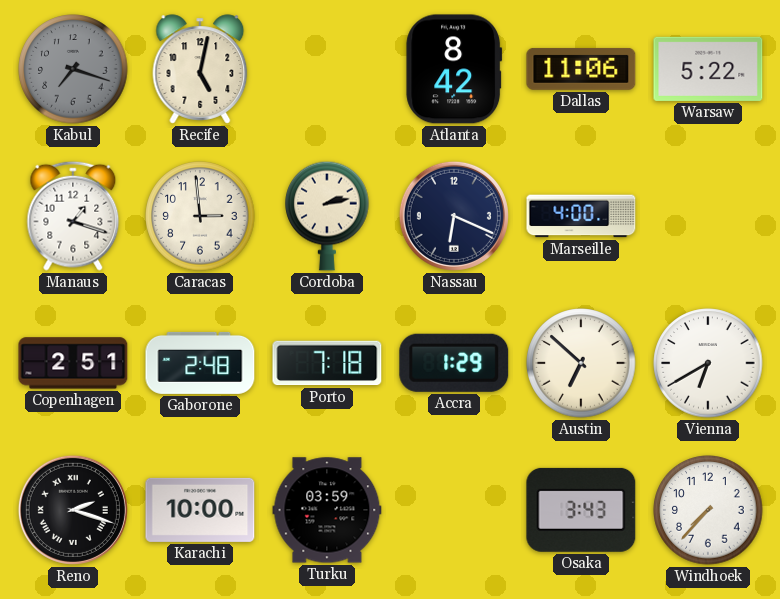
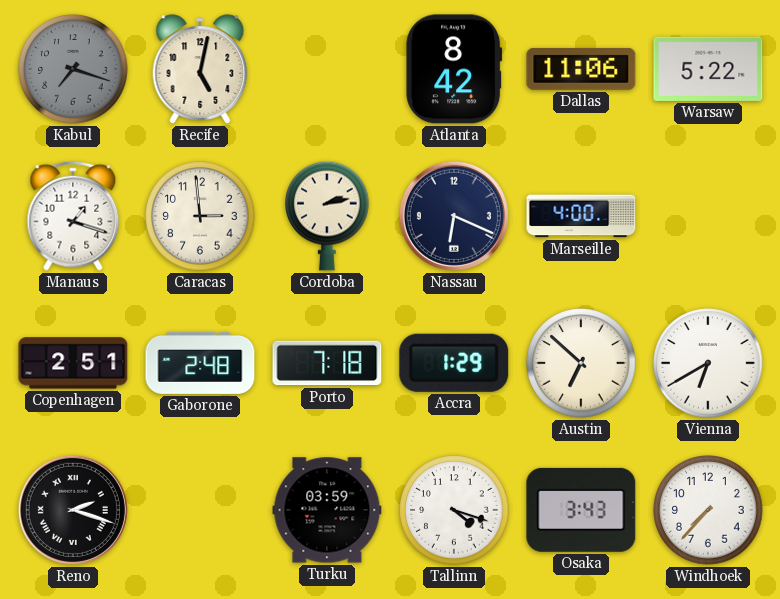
Karachi: 10:00 -> none (200, 510)
Tallinn: none -> 4:18 (454, 510)
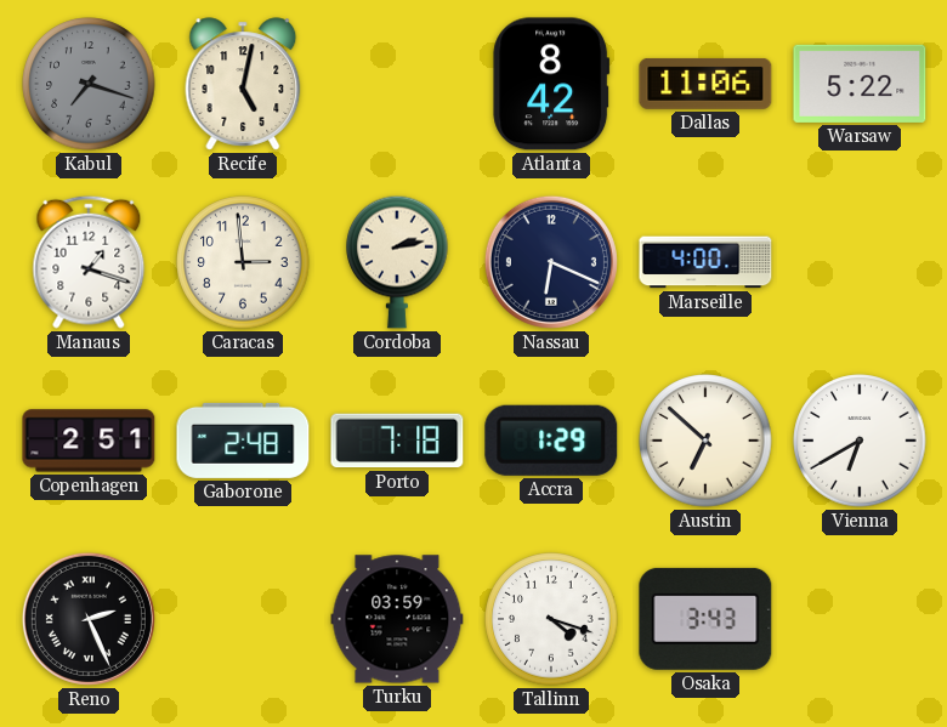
Reno: 2:18 -> 2:26 (89, 619)
Windhoek: 7:37 -> none (708, 510)
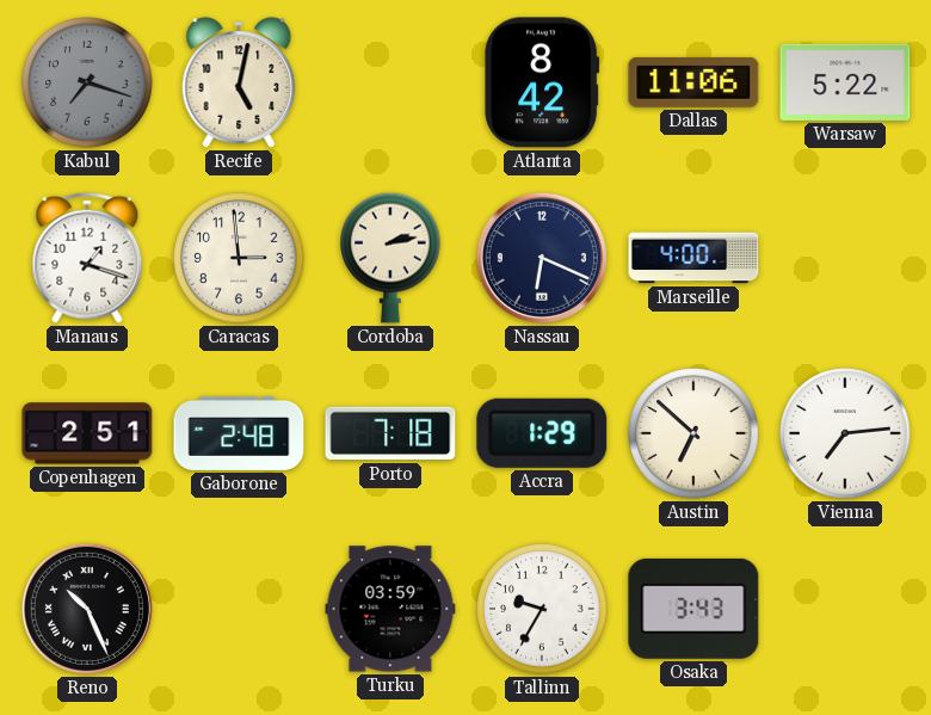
Vienna: 6:40 -> 7:14 (845, 433)
Reno: 2:26 -> 10:26 (87, 609)
Tallinn: 4:18 -> 9:35 (542, 609)
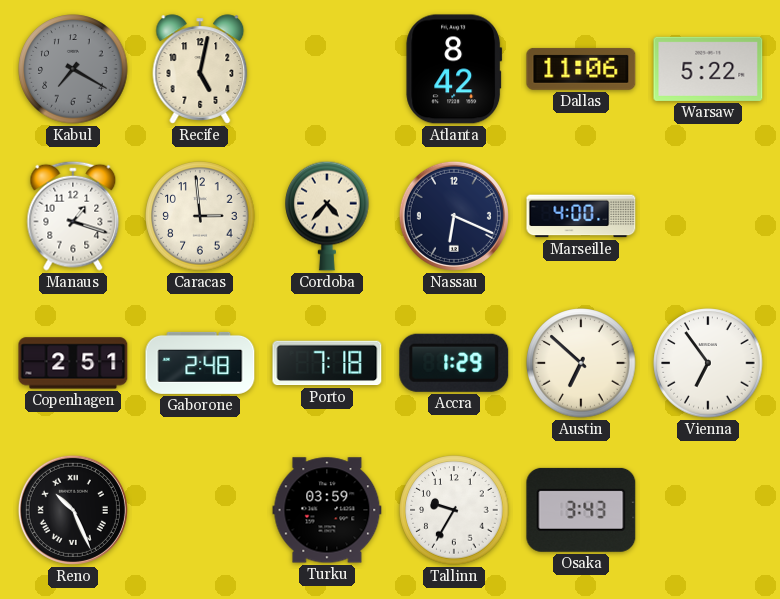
Kabul: 7:18 -> 7:20 (73, 69)
Cordoba: 2:13 -> 4:37 (327, 216)
Vienna: 7:14 -> 6:54 (708, 363)
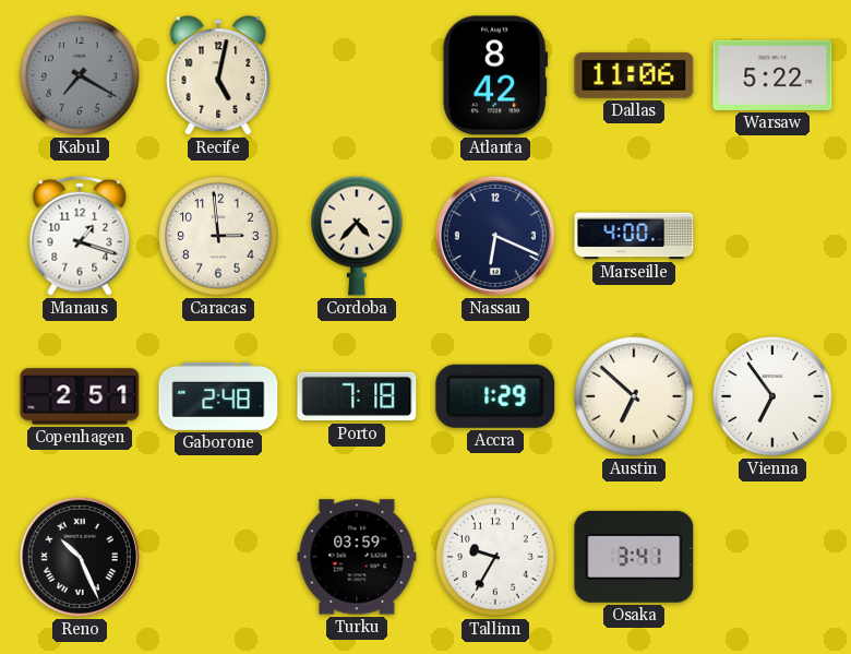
Osaka: 3:43 -> 3:41 (634, 557)
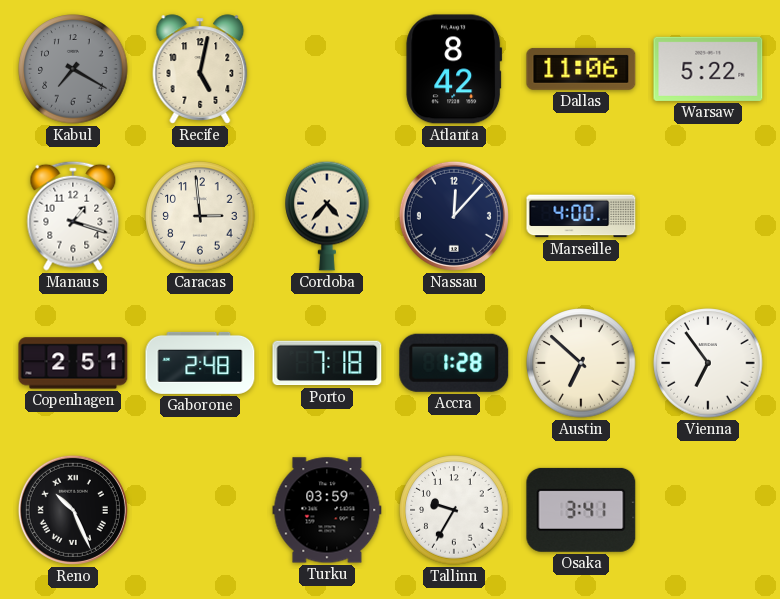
Nassau: 6:19 -> 12:07 (454, 216)
Accra: 1:29 -> 1:28 (454, 363)
